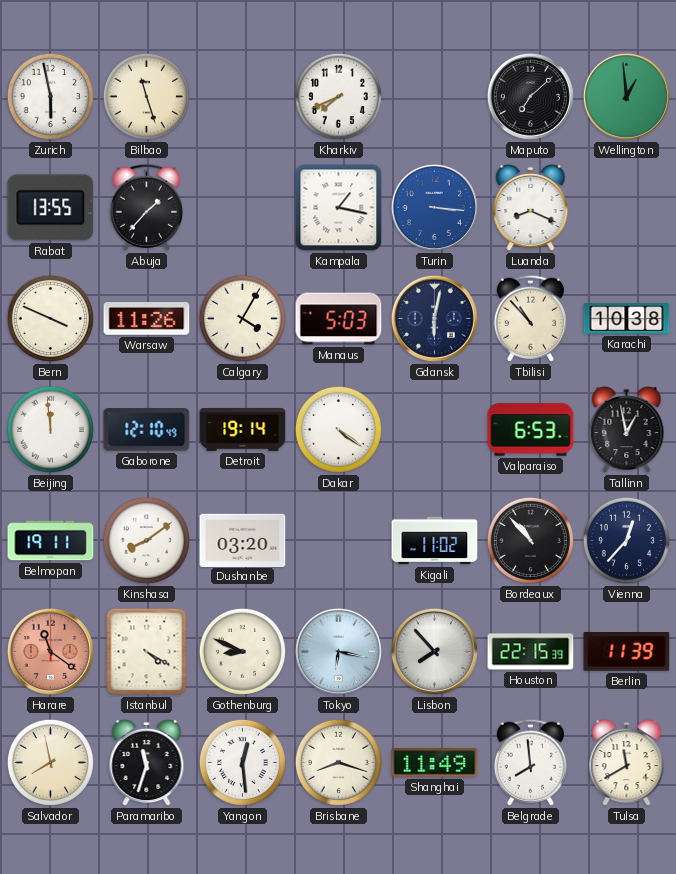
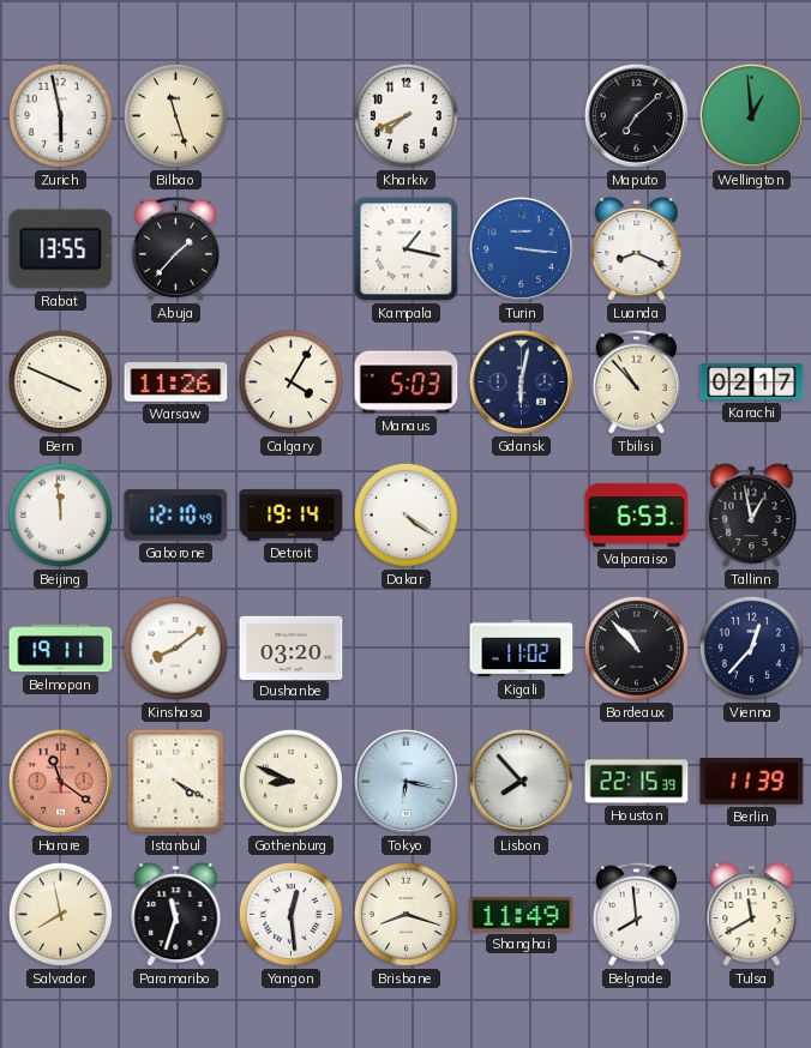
Karachi: 10:38 -> 02:17 (752, 383)
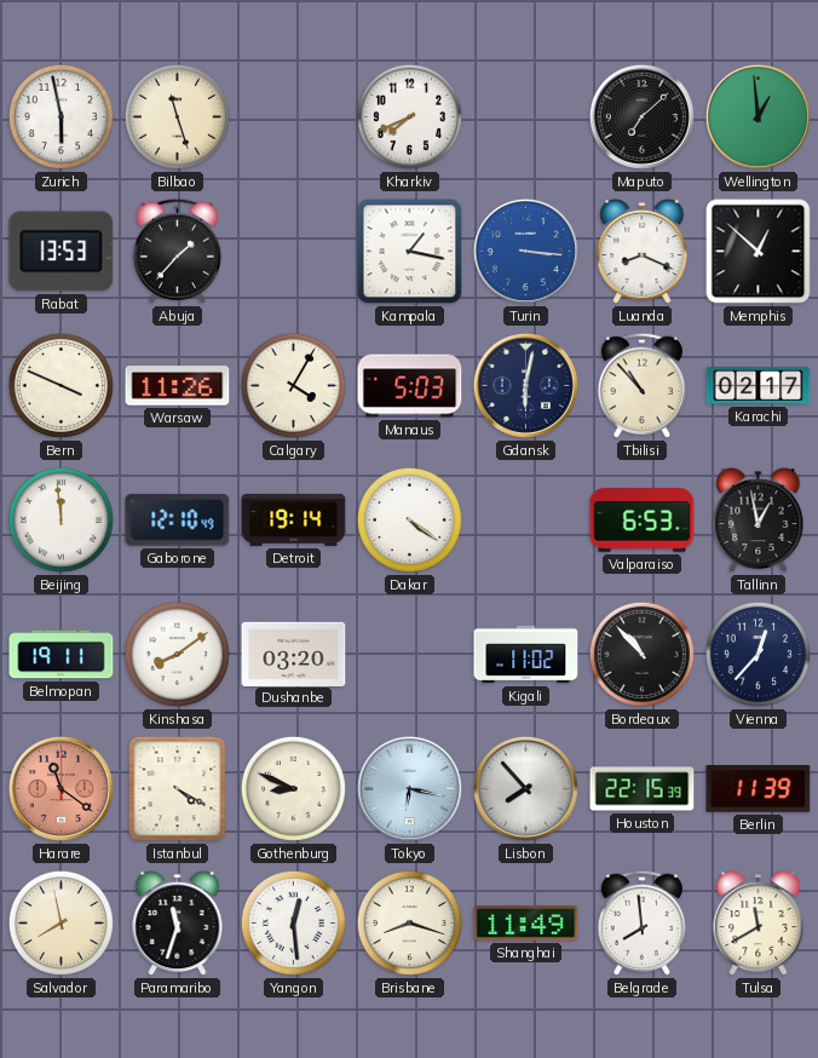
Rabat: 13:55 -> 13:53 (62, 252)
Memphis: none -> 12:52 (759, 252)
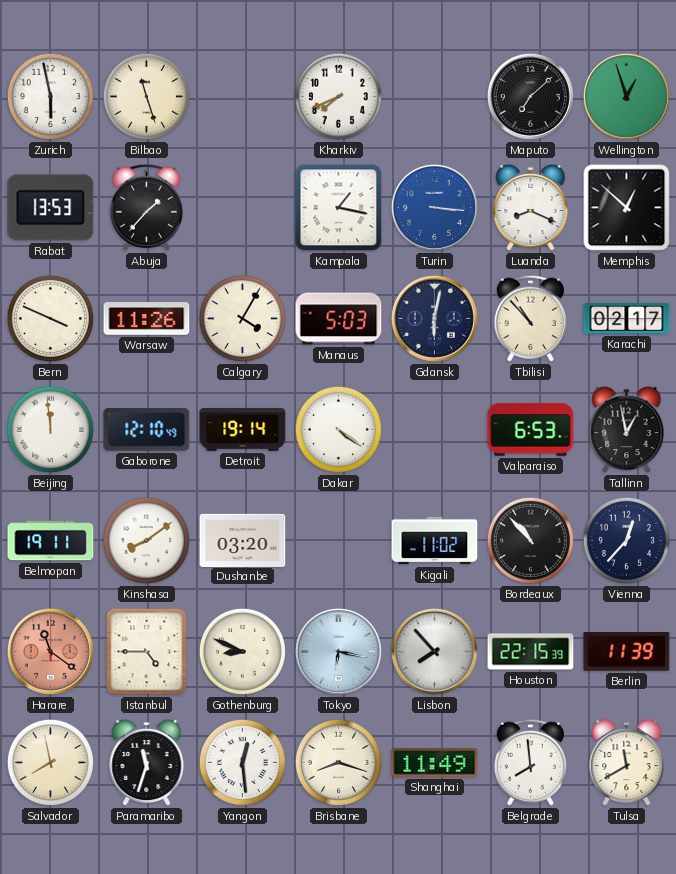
Wellington: 12:59 -> 12:57 (626, 96)
Istanbul: 4:20 -> 4:45 (147, 652)
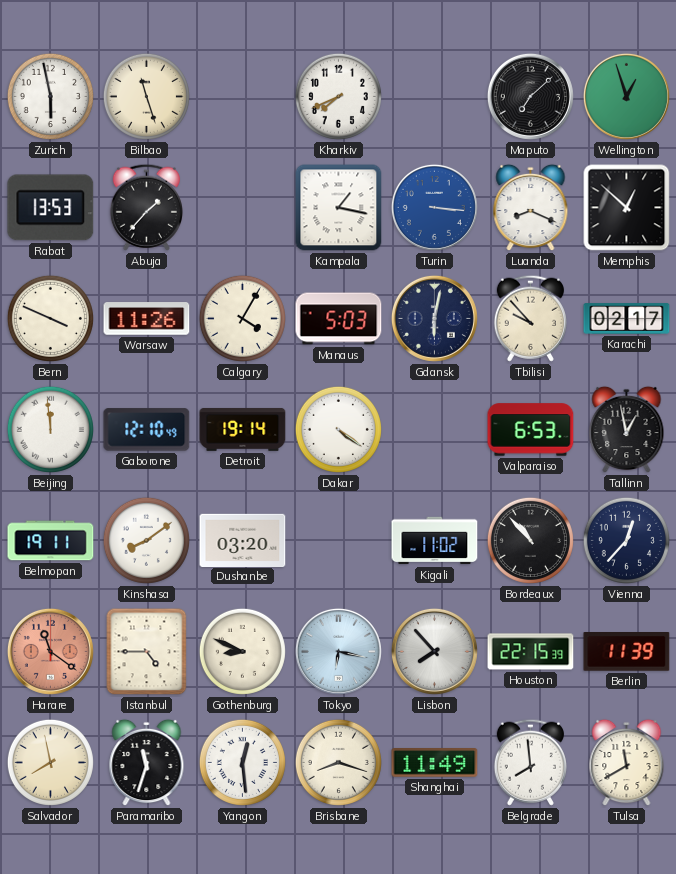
Tbilisi: 10:53 -> 9:53 (530, 318)
